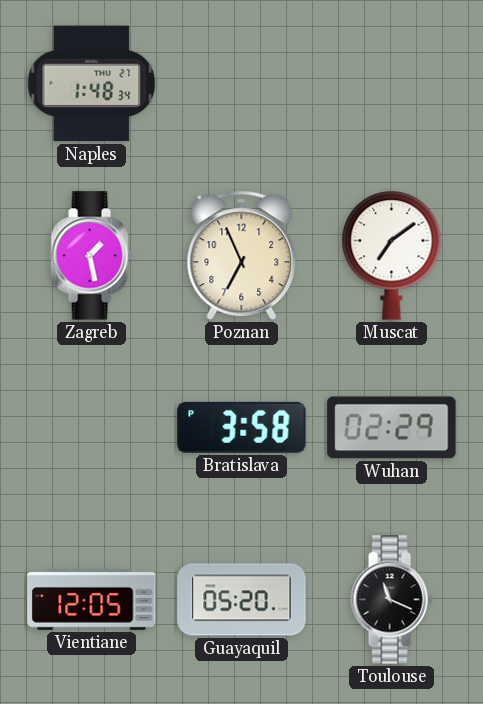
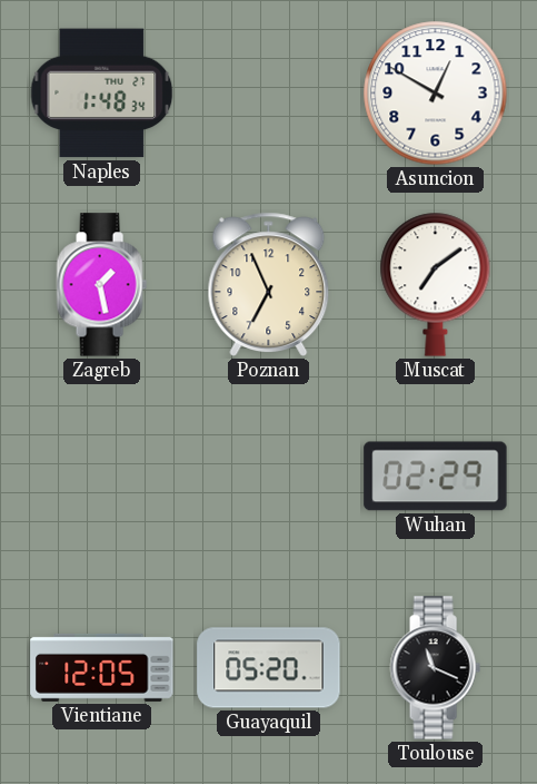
Asuncion: none -> 12:50 (436, 94)
Bratislava: 3:58 -> none (242, 427)
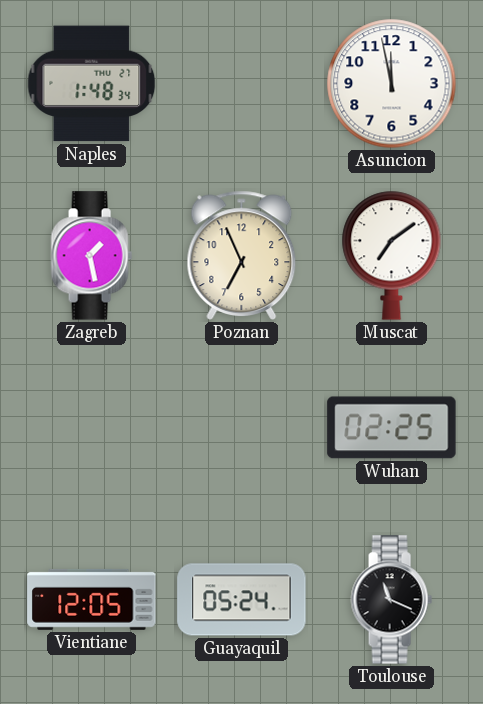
Asuncion: 12:50 -> 11:58 (392, 84)
Wuhan: 02:29 -> 02:25 (392, 428)
Guayaquil: 05:20 -> 05:24 (242, 600)
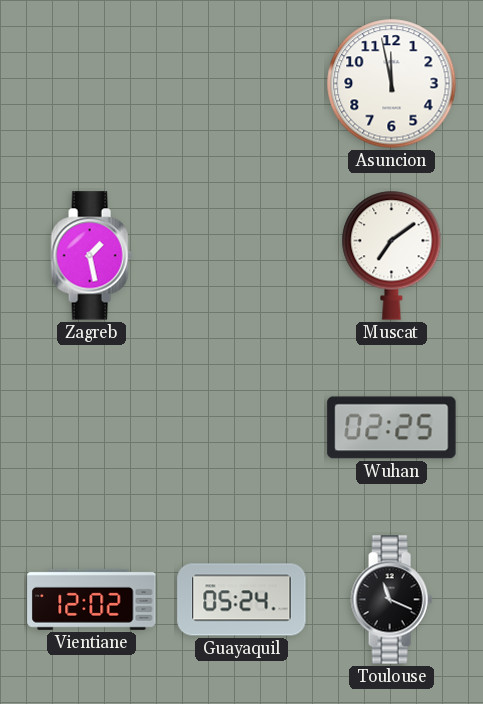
Naples: 1:48 -> none (92, 84)
Poznan: 6:56 -> none (242, 255)
Vientiane: 12:05 -> 12:02 (92, 599)
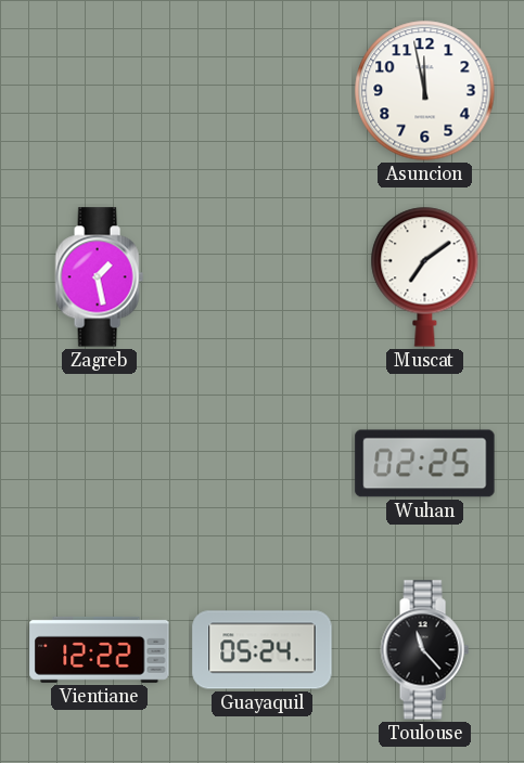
Vientiane: 12:02 -> 12:22 (100, 649)
Toulouse: 11:19 -> 11:23 (424, 650)
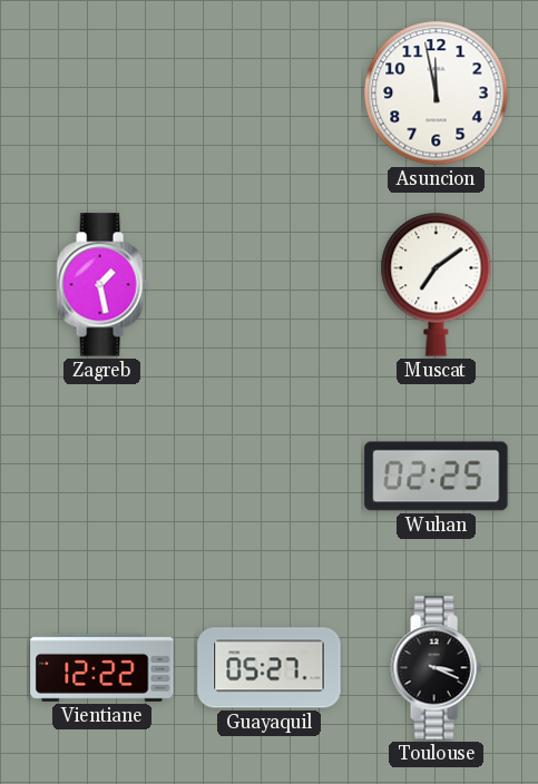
Guayaquil: 05:24 -> 05:27 (270, 668)
Toulouse: 11:23 -> 3:19 (436, 668)
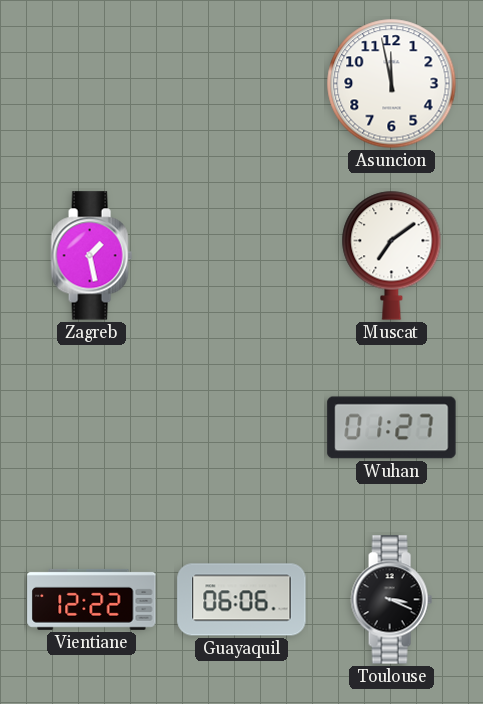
Wuhan: 02:25 -> 01:27 (392, 428)
Guayaquil: 05:27 -> 06:06 (242, 600)
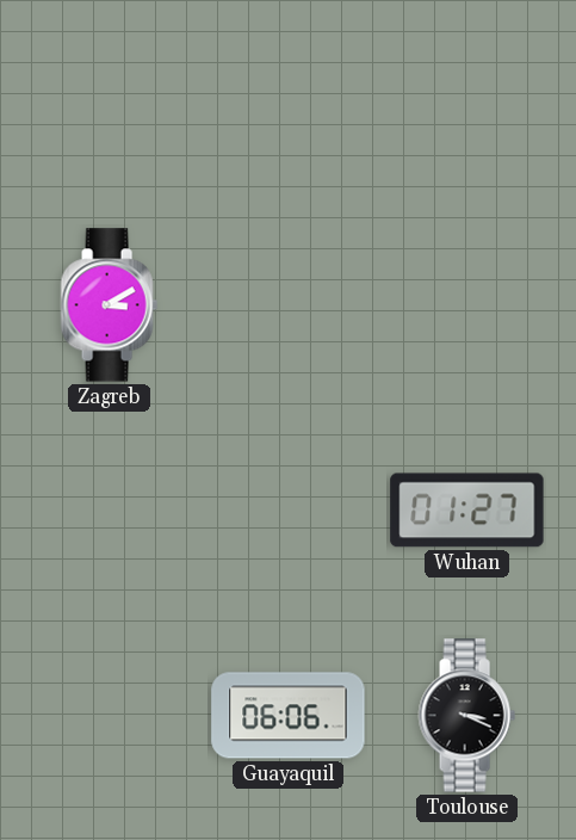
Asuncion: 11:58 -> none (392, 84)
Zagreb: 1:28 -> 3:10 (109, 305)
Muscat: 7:09 -> none (392, 255)
Vientiane: 12:22 -> none (92, 599)
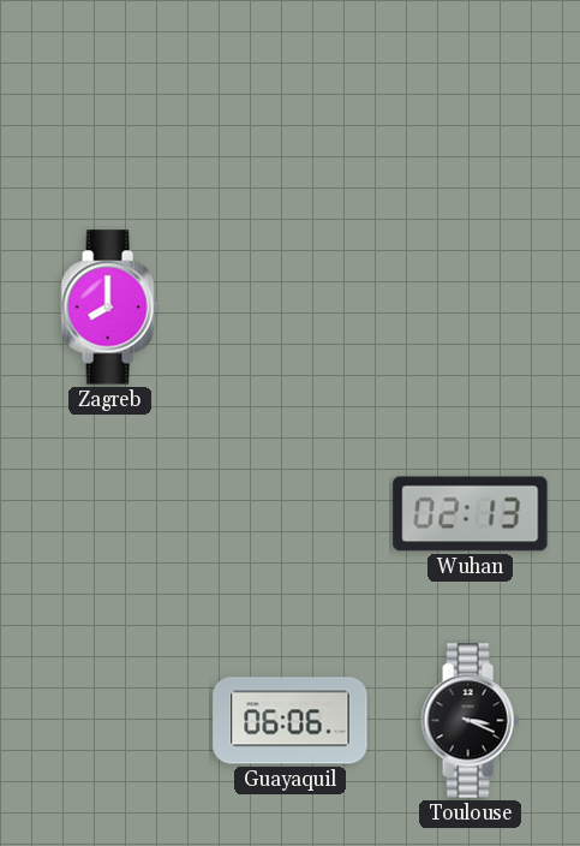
Zagreb: 3:10 -> 8:00 (109, 308)
Wuhan: 01:27 -> 02:13 (471, 514)
